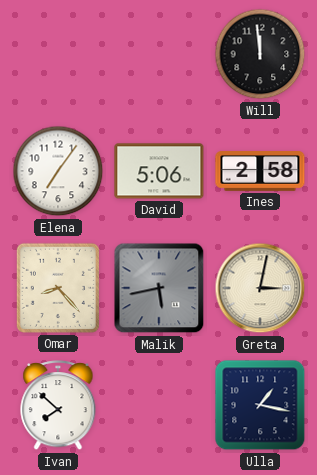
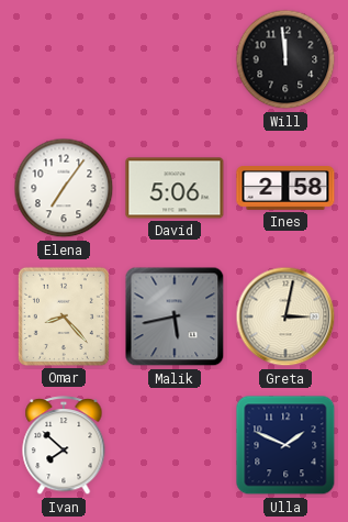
Ulla: 1:17 -> 1:49 (285, 445)
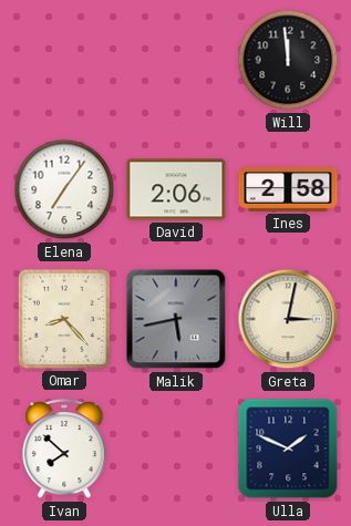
David: 5:06 -> 2:06 (176, 189)
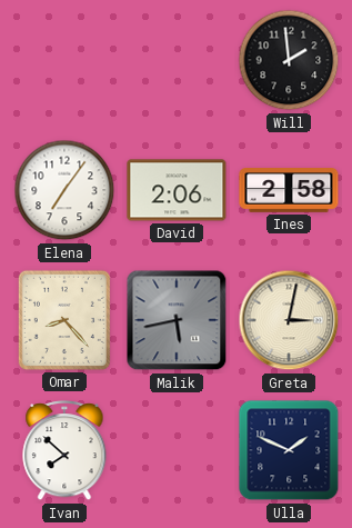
Will: 11:59 -> 1:59 (289, 60)
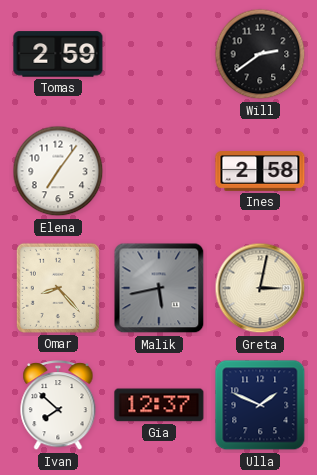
Tomas: none -> 2:59 (58, 54)
Will: 1:59 -> 2:39 (260, 54)
David: 2:06 -> none (177, 190)
Gia: none -> 12:37 (159, 405)
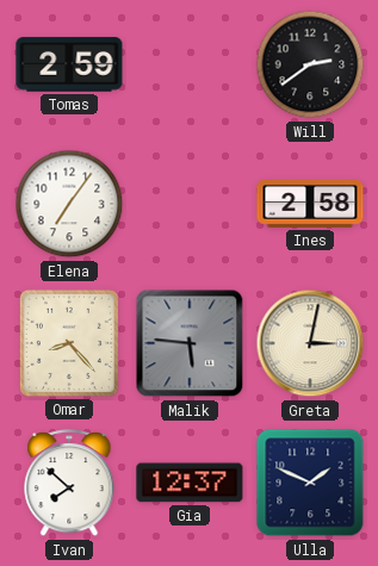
Malik: 5:43 -> 5:46 (190, 343)
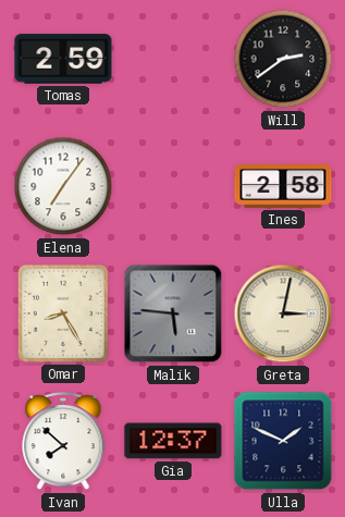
Omar: 8:23 -> 8:25 (63, 313)
